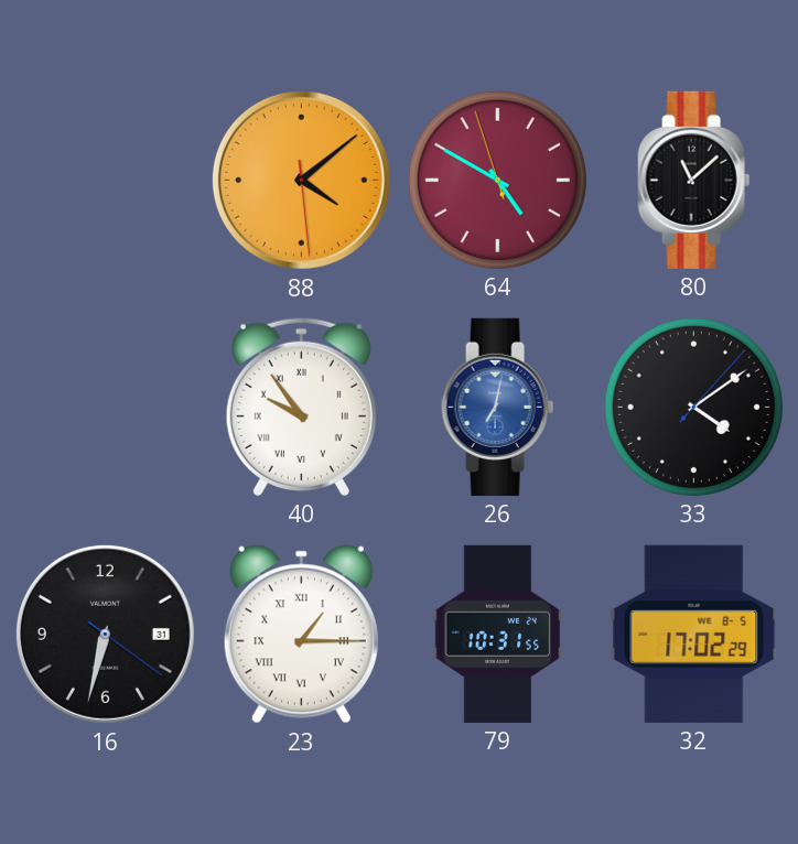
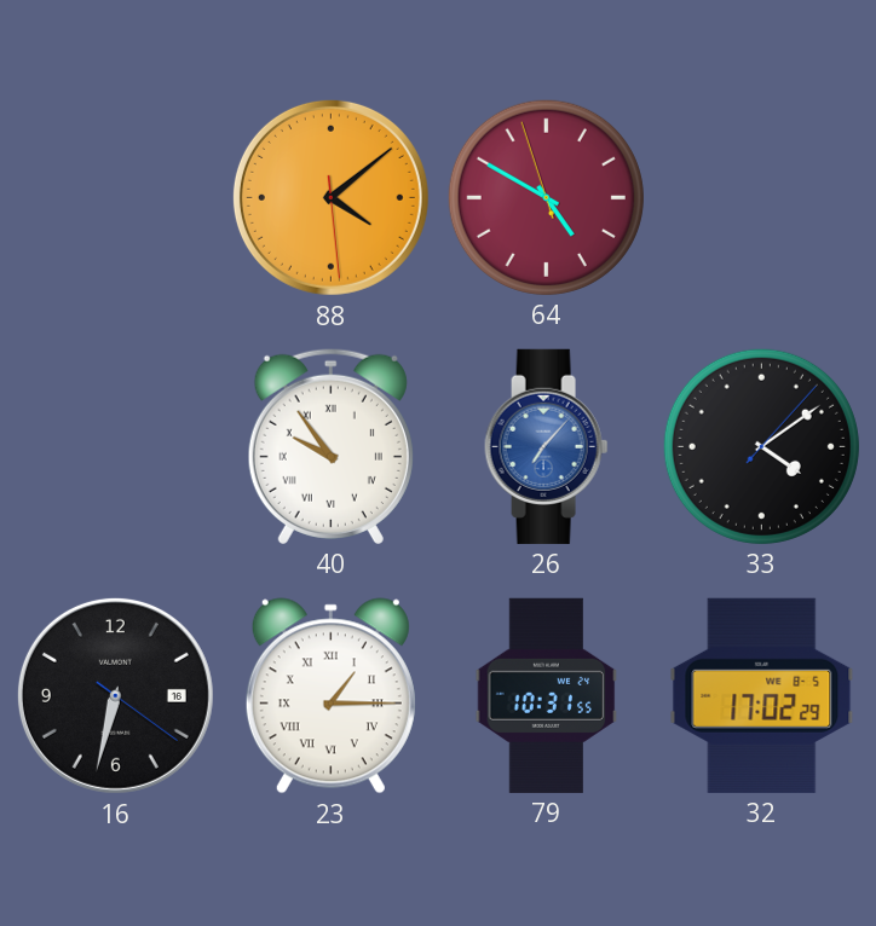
80: 11:08 -> none (694, 180)
26: 7:02 -> 7:07 (547, 446)
16 date: 31 -> 16 (115, 695)
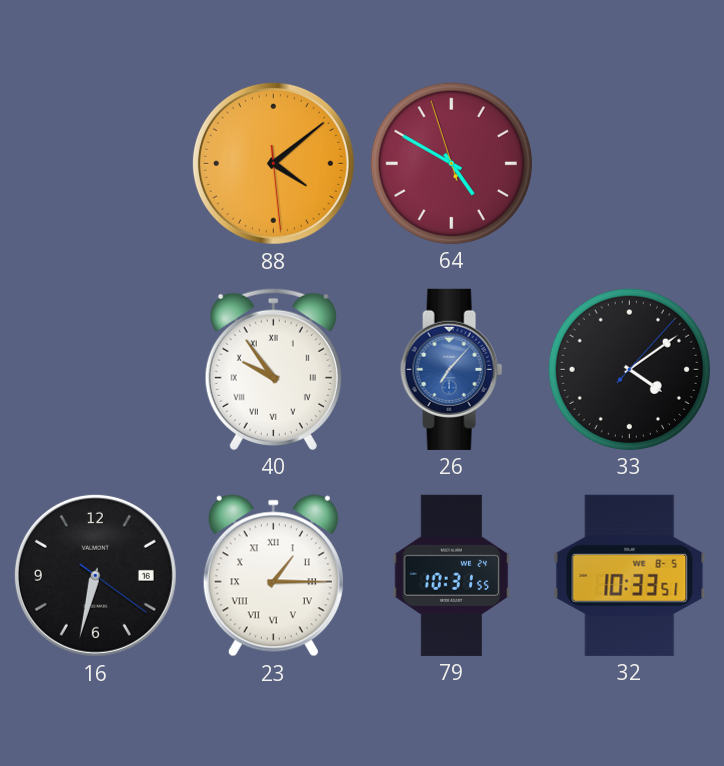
32: 17:02 -> 10:33 (630, 575)
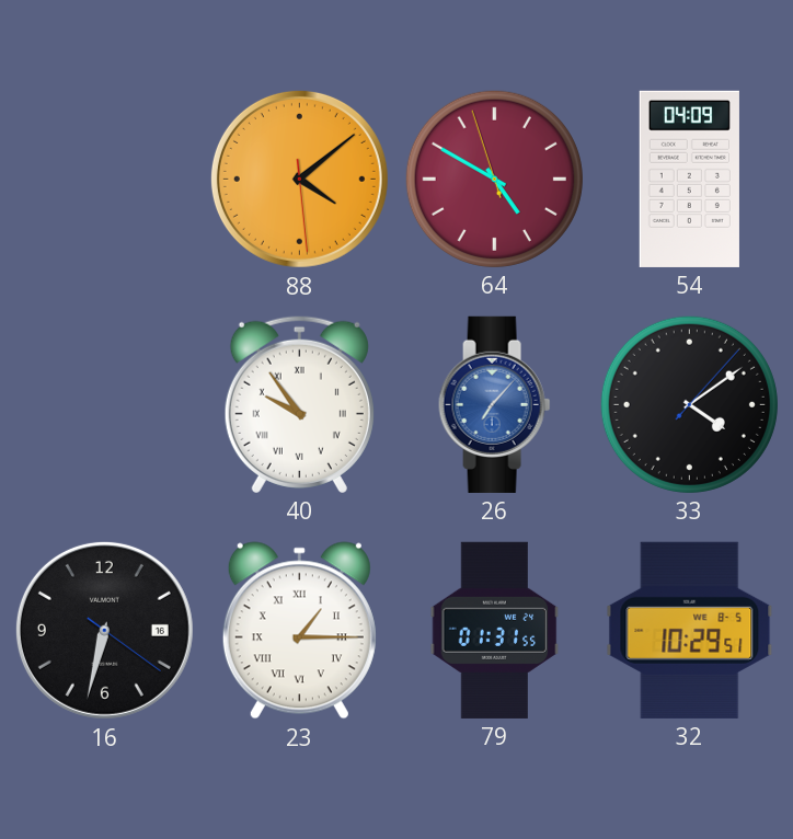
54: none -> 04:09 (689, 179)
79: 10:31 -> 01:31 (495, 630)
32: 10:33 -> 10:29 (690, 630)
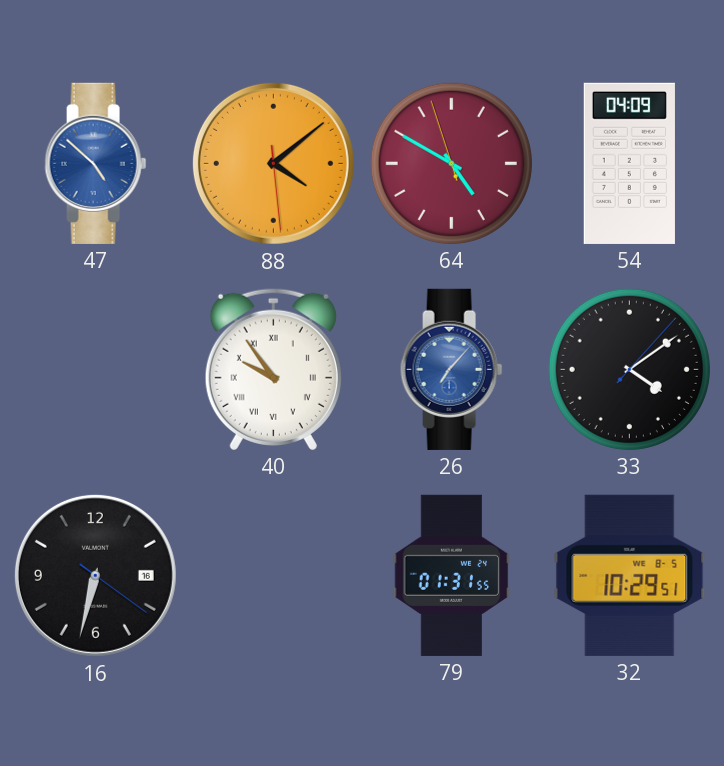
47: none -> 4:52 (96, 163)
23: 1:15 -> none (299, 631)
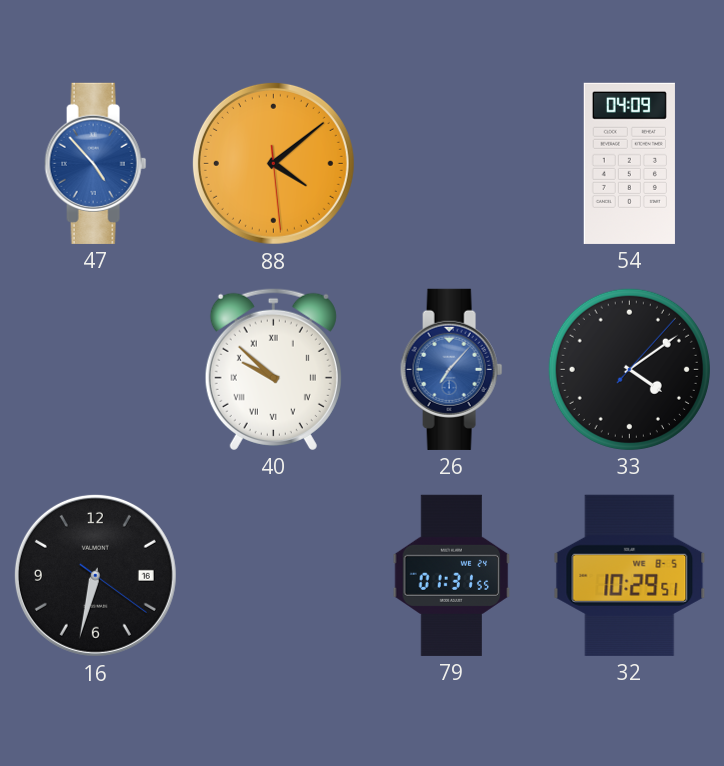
47: 4:52 -> 4:53 (96, 163)
64: 4:49 -> none (451, 163)
40: 9:54 -> 9:52 (273, 369)
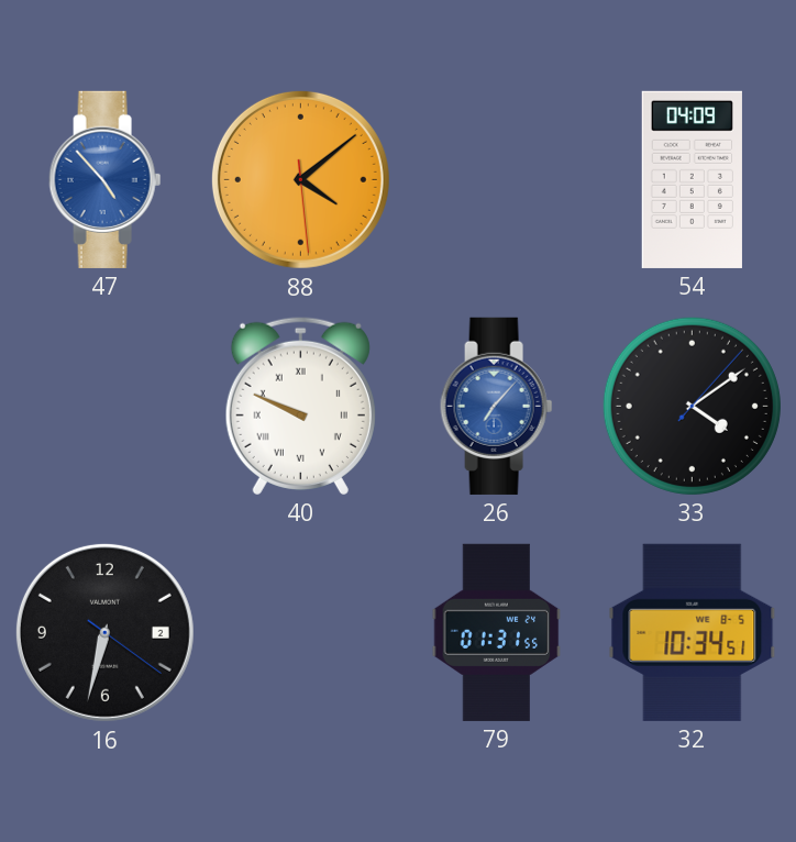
40: 9:52 -> 9:49 (300, 406)
16 date: 16 -> 2 (104, 632)
32: 10:29 -> 10:34 (693, 632)
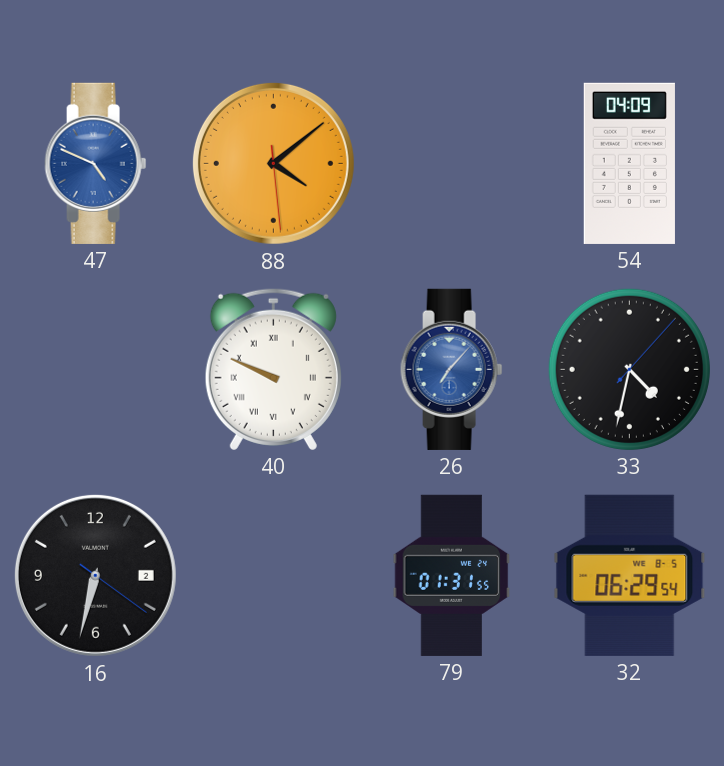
47: 4:53 -> 4:49 (96, 163)
33: 4:09 -> 4:32 (629, 369)
32: 10:34 -> 06:29 (630, 575)
